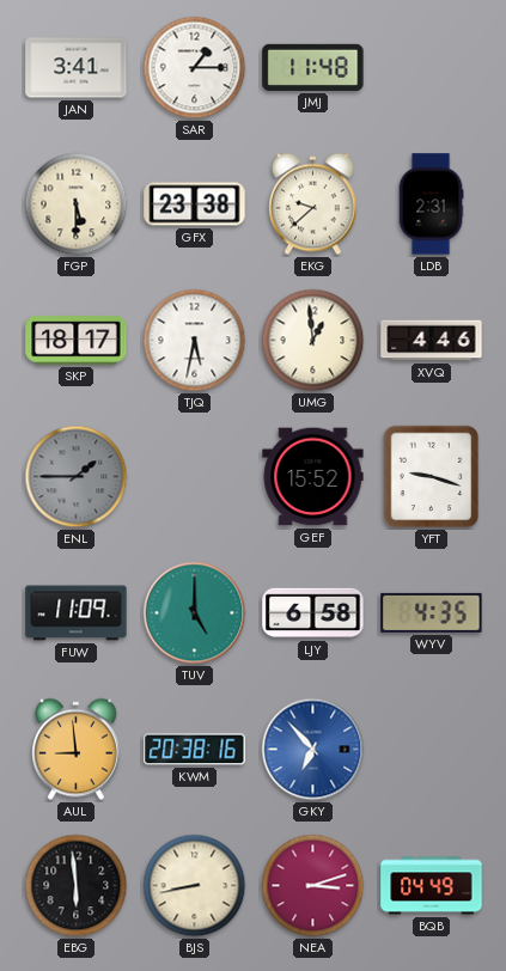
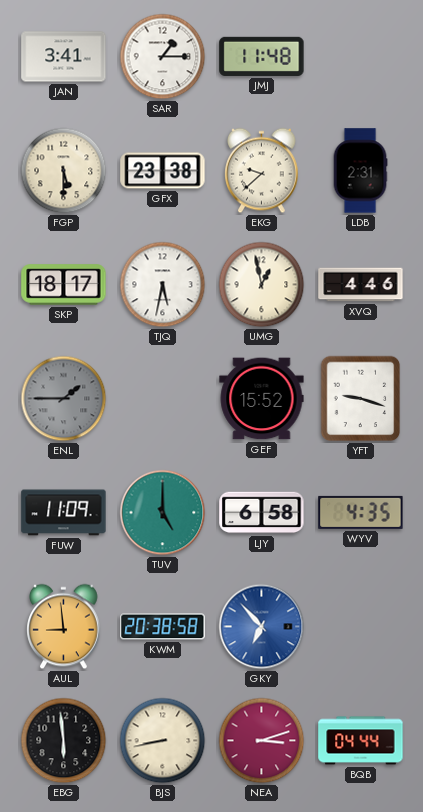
UMG: 12:59 -> 12:58 (262, 285)
KWM: 20:38:16 -> 20:38:58 (163, 627)
BQB: 04:49 -> 04:44 (361, 741)
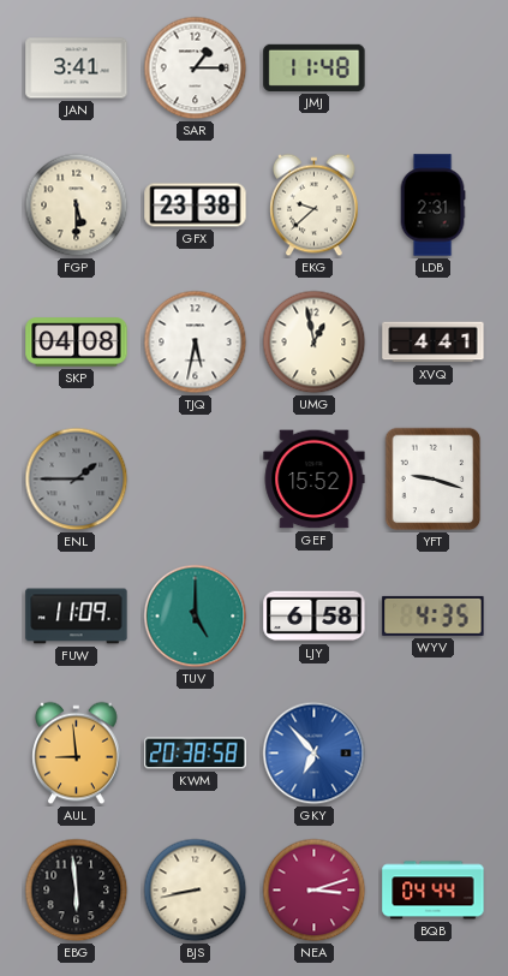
SKP: 18:17 -> 04:08 (77, 343)
XVQ: 4:46 -> 4:41 (434, 343)
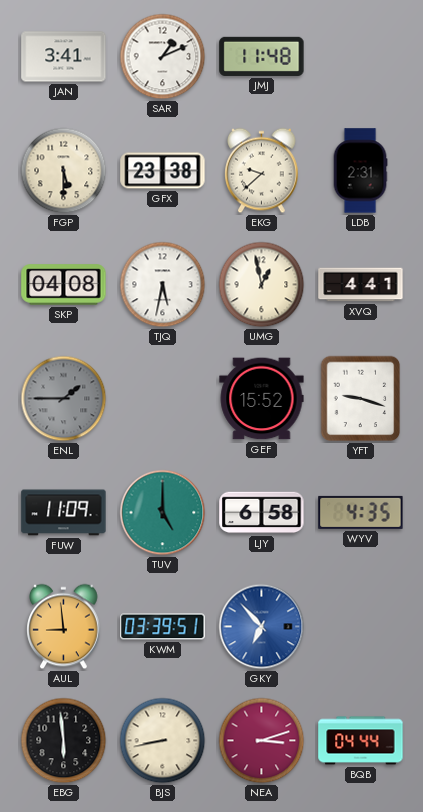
SAR: 1:15 -> 1:11 (163, 57)
KWM: 20:38 -> 03:39 (163, 627)
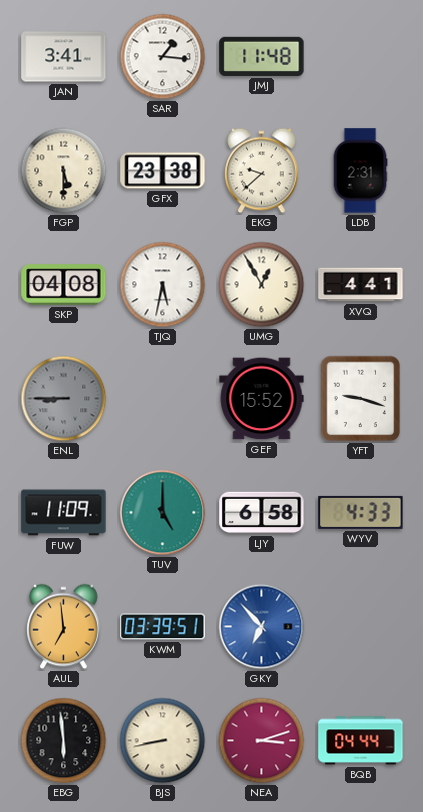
SAR: 1:11 -> 1:16 (163, 57)
UMG: 12:58 -> 12:55 (262, 285)
ENL: 1:45 -> 8:45 (64, 399)
WYV: 4:35 -> 4:33 (361, 512)
AUL: 8:59 -> 6:59 (64, 627)
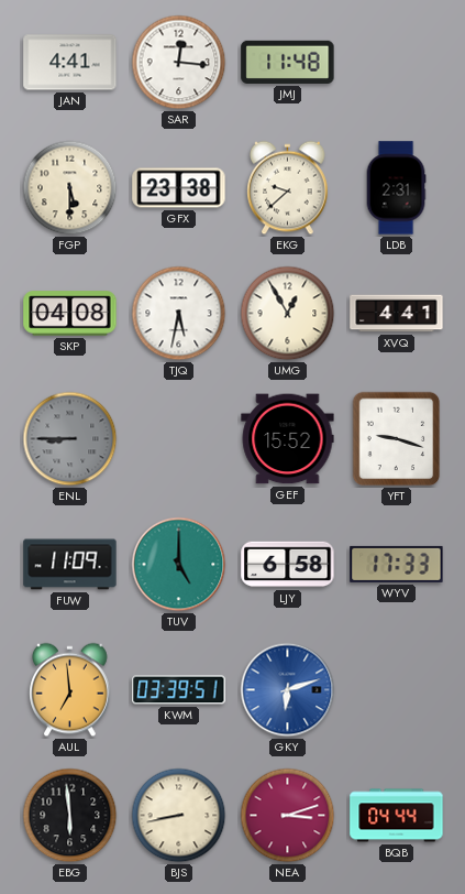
JAN: 3:41 -> 4:41 (70, 63)
SAR: 1:16 -> 12:16 (179, 63)
WYV: 4:33 -> 17:33 (397, 564)
GKY: 6:53 -> 6:12 (288, 690)
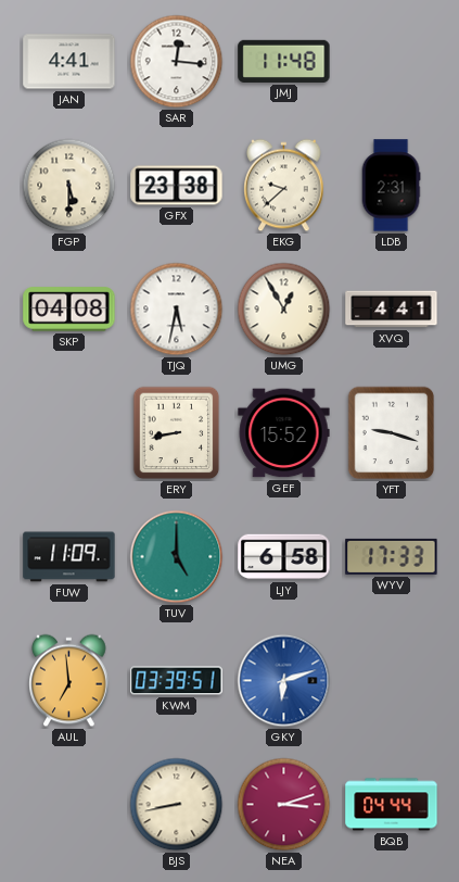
ENL: 8:45 -> none (70, 439)
ERY: none -> 8:43 (177, 433)
EBG: 5:59 -> none (70, 816)
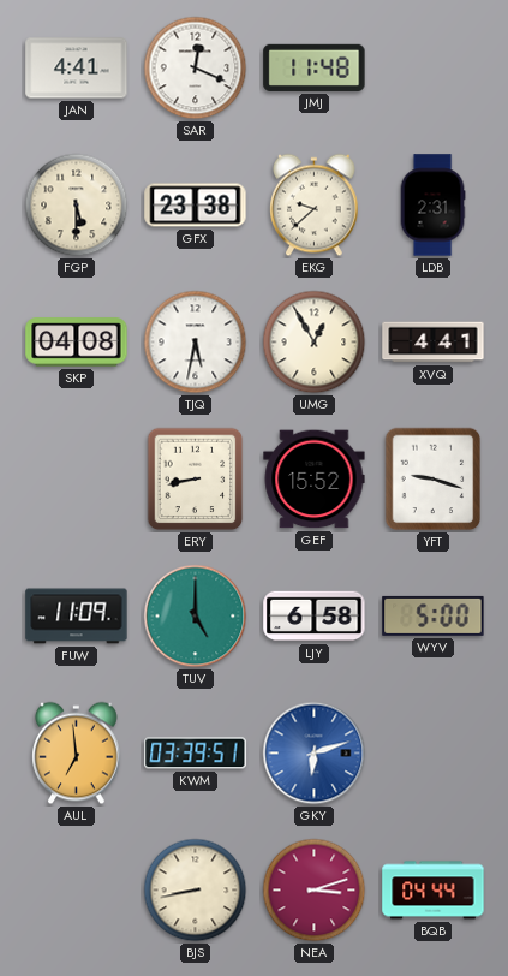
SAR: 12:16 -> 12:19 (196, 69)
WYV: 17:33 -> 5:00 (434, 615)
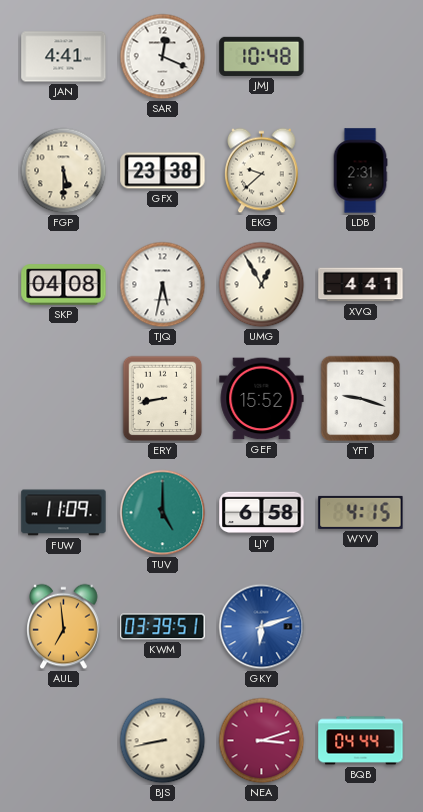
JMJ: 11:48 -> 10:48 (262, 56)
WYV: 5:00 -> 4:15 (361, 512)
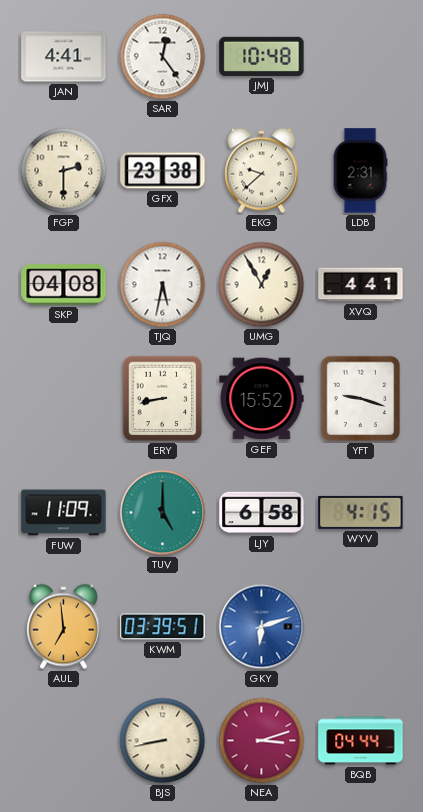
SAR: 12:19 -> 12:24 (163, 57)
FGP: 5:30 -> 2:30 (64, 171)
